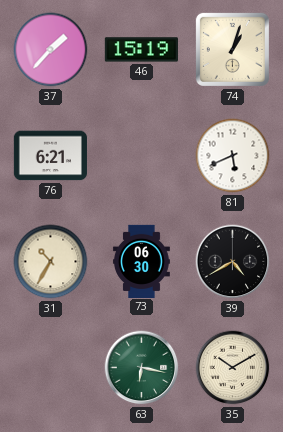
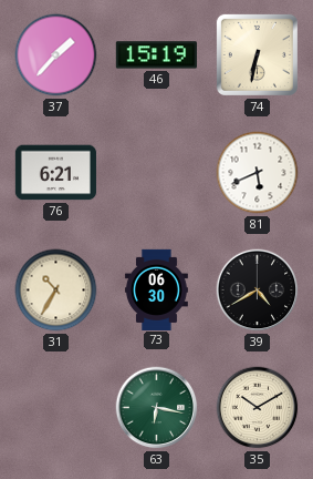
74: 1:03 -> 6:32 (257, 54)
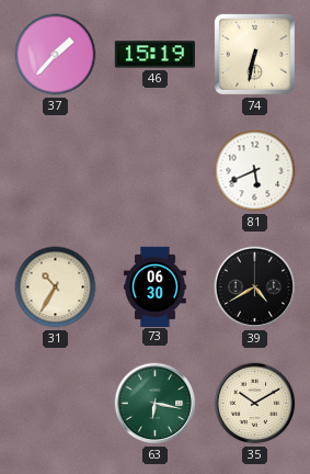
76: 6:21 -> none (55, 173)
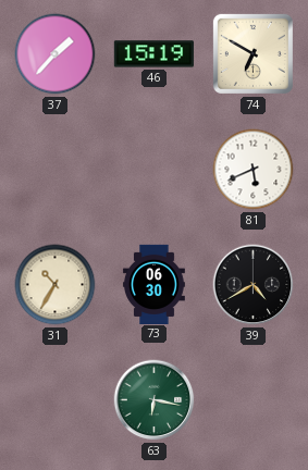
74: 6:32 -> 6:50 (252, 53)
35: 10:10 -> none (255, 404)
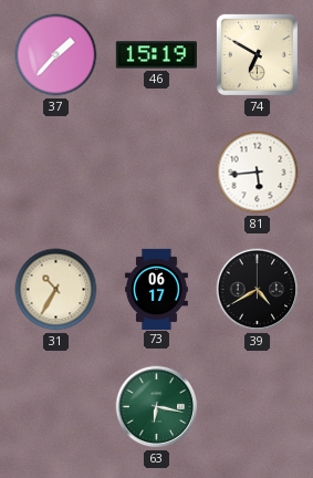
81: 5:41 -> 5:44 (258, 173)
73: 06:30 -> 06:17 (156, 289)
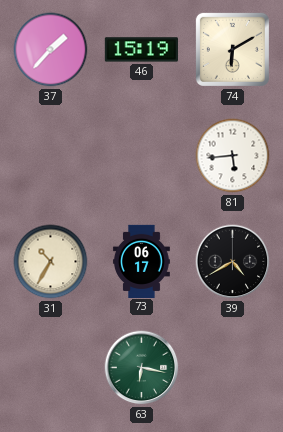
74: 6:50 -> 6:10 (232, 49)
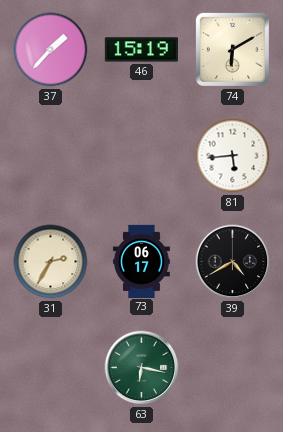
31: 10:35 -> 2:35 (51, 262)
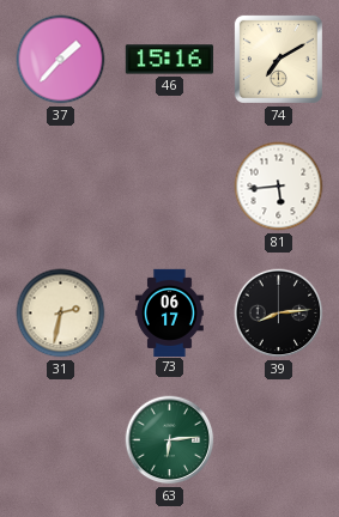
46: 15:19 -> 15:16 (169, 60)
74: 6:10 -> 7:10 (278, 59)
31: 2:35 -> 2:32 (61, 314)
39: 4:40 -> 8:14 (279, 314)
63: 6:17 -> 6:14 (170, 440)
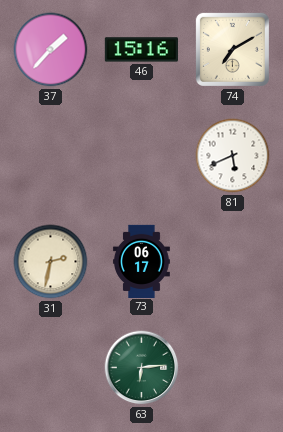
81: 5:44 -> 5:41 (233, 156)
39: 8:14 -> none (279, 314)
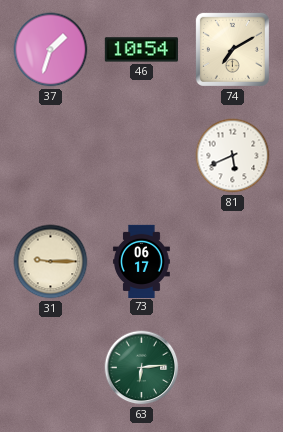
37: 1:37 -> 1:33 (51, 50)
46: 15:16 -> 10:54 (141, 50)
31: 2:32 -> 9:15 (51, 262)
